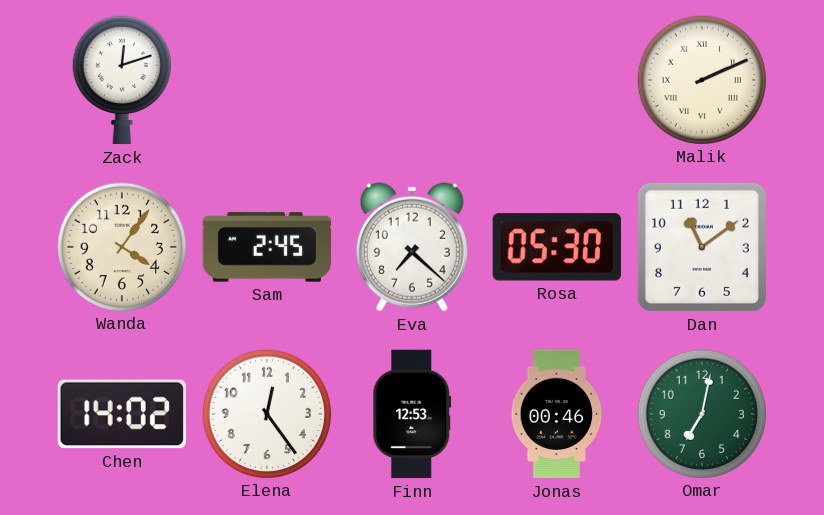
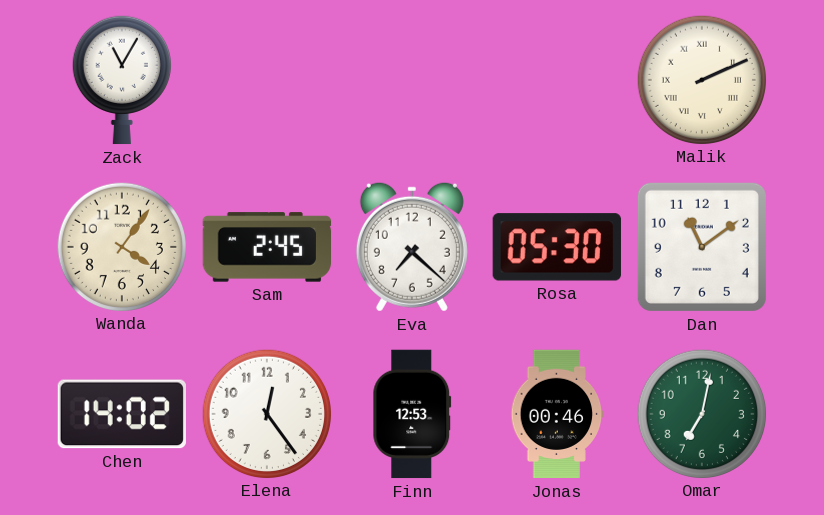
Zack: 12:12 -> 11:05 (122, 80)
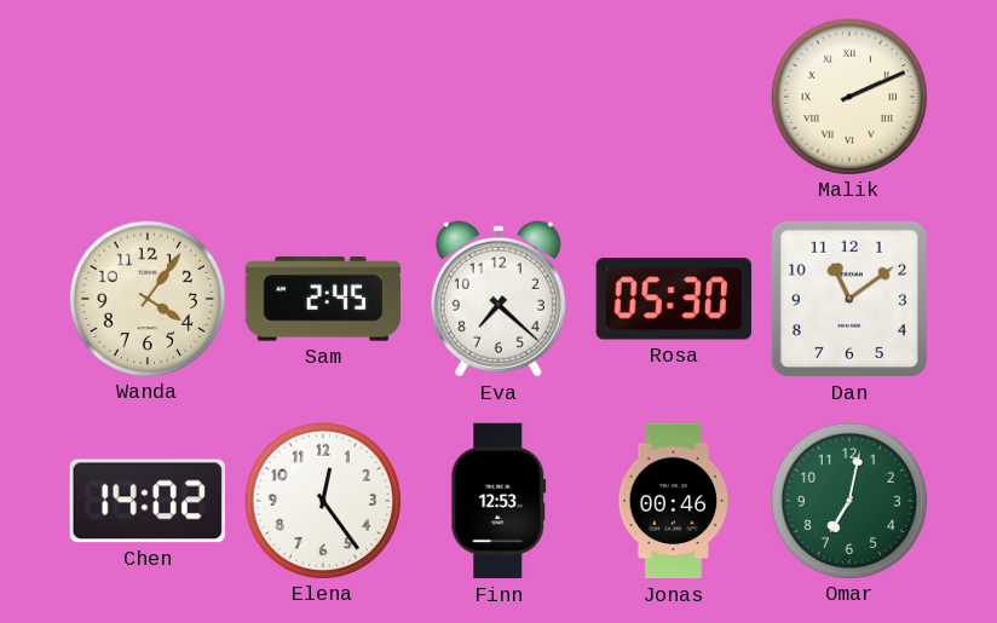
Zack: 11:05 -> none (122, 80)
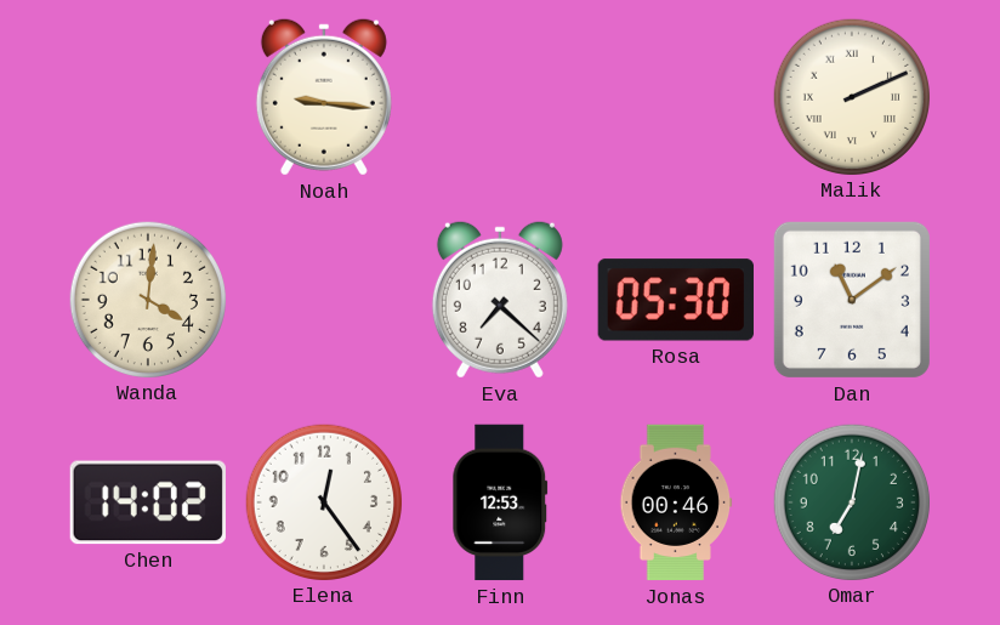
Noah: none -> 9:16 (324, 97)
Wanda: 4:06 -> 4:01 (147, 299)
Sam: 2:45 -> none (323, 299)
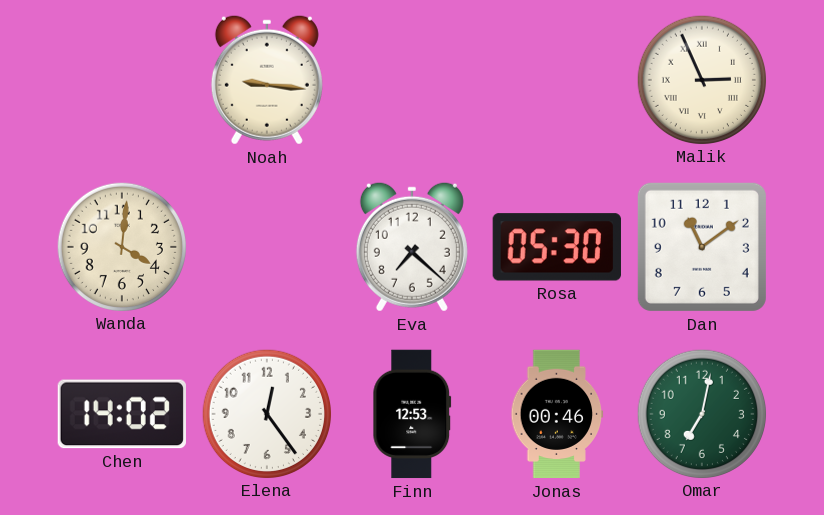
Malik: 2:11 -> 2:56 (701, 79)
